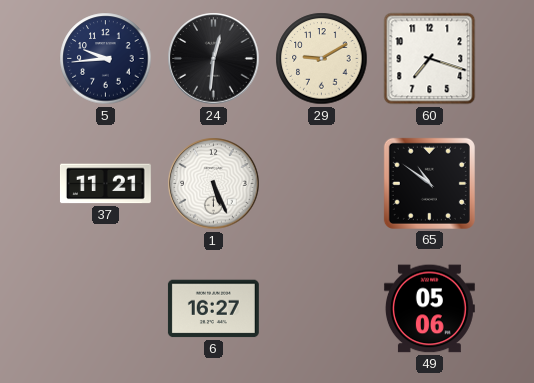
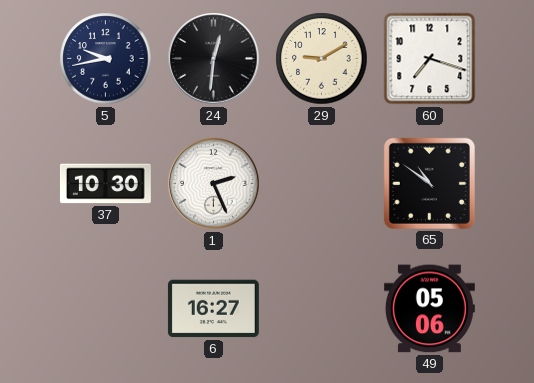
5: 9:44 -> 9:43 (106, 59)
37: 11:21 -> 10:30 (105, 184)
1: 5:26 -> 2:26 (214, 184)
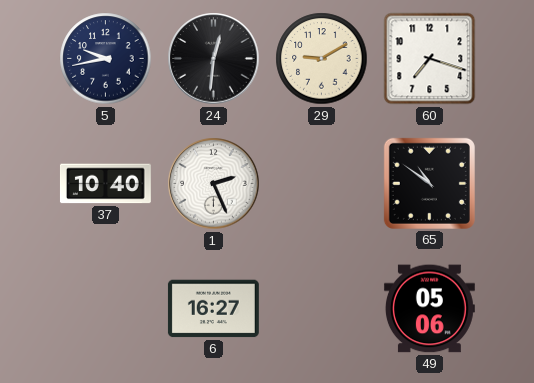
37: 10:30 -> 10:40 (105, 184)
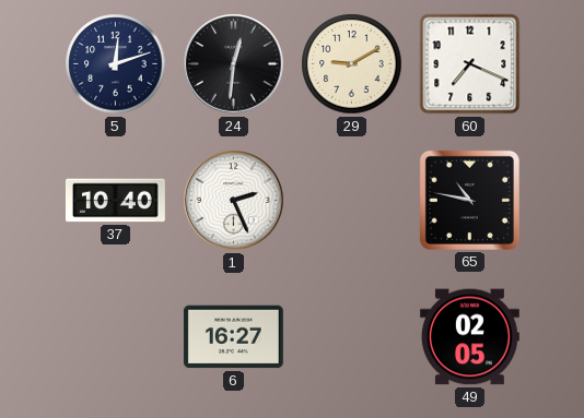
5: 9:43 -> 12:12 (116, 64)
60: 7:18 -> 7:19 (470, 64)
65: 10:51 -> 10:47 (469, 200)
49: 05:06 -> 02:05 (469, 337)
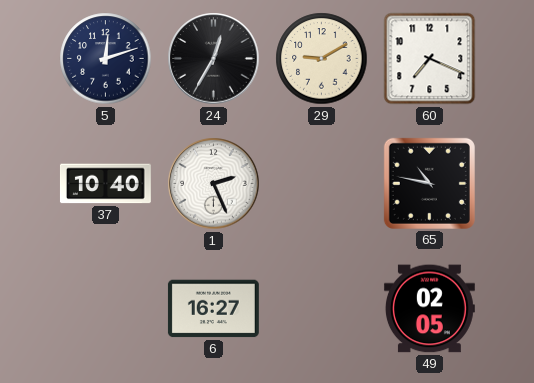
24: 12:31 -> 12:35 (214, 59)
